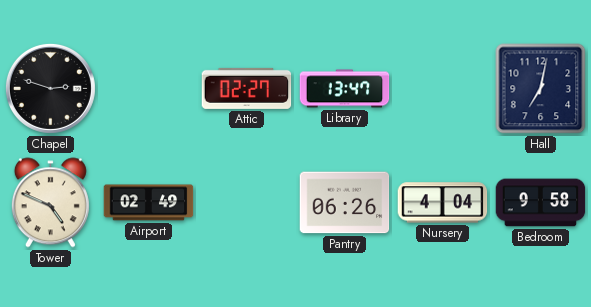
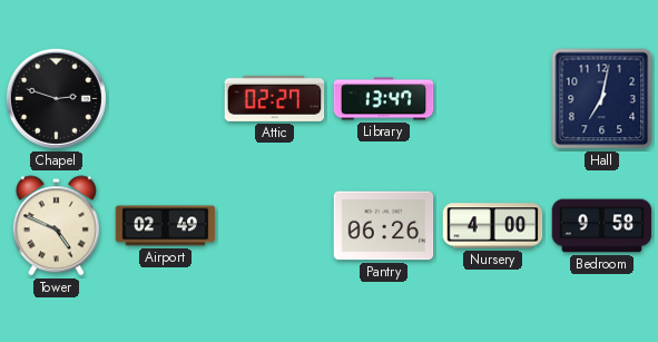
Nursery: 4:04 -> 4:00 (493, 226)
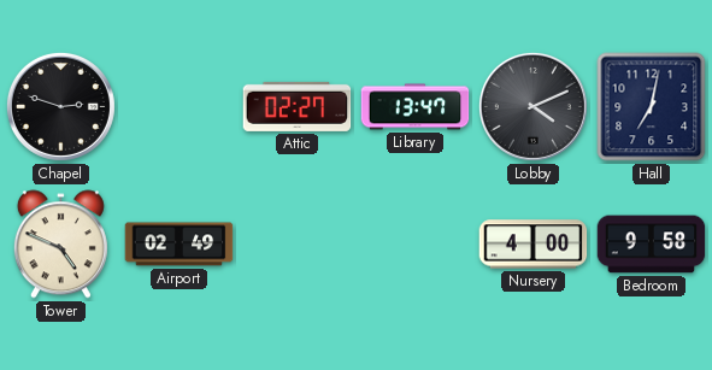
Lobby: none -> 4:11 (532, 106)
Pantry: 06:26 -> none (384, 226)
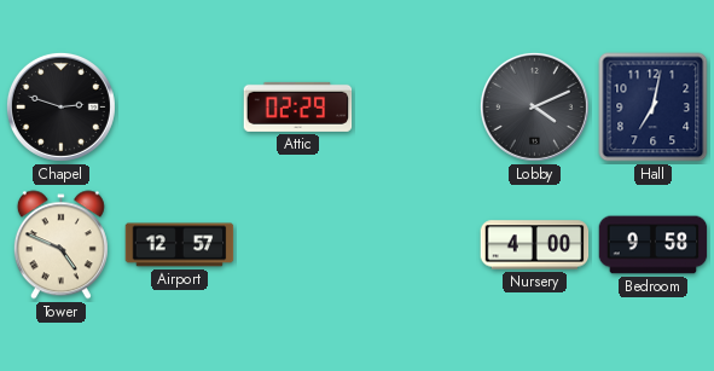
Attic: 02:27 -> 02:29 (298, 106)
Library: 13:47 -> none (416, 107)
Airport: 02:49 -> 12:57 (180, 245)
